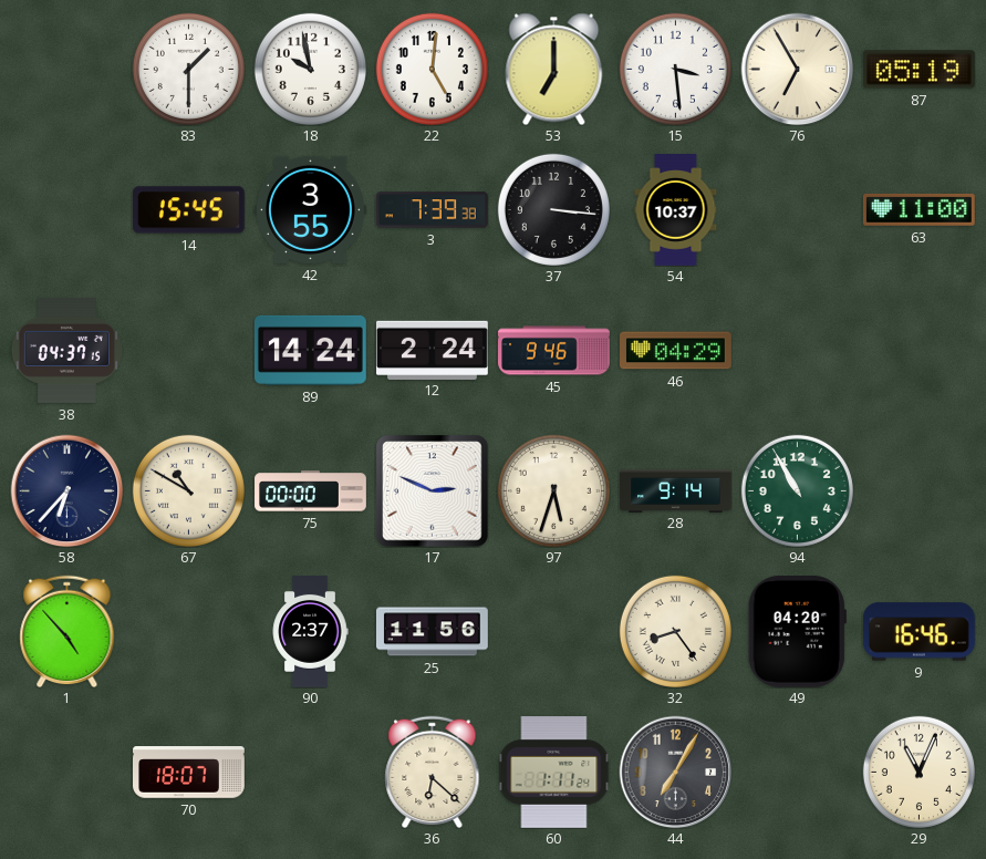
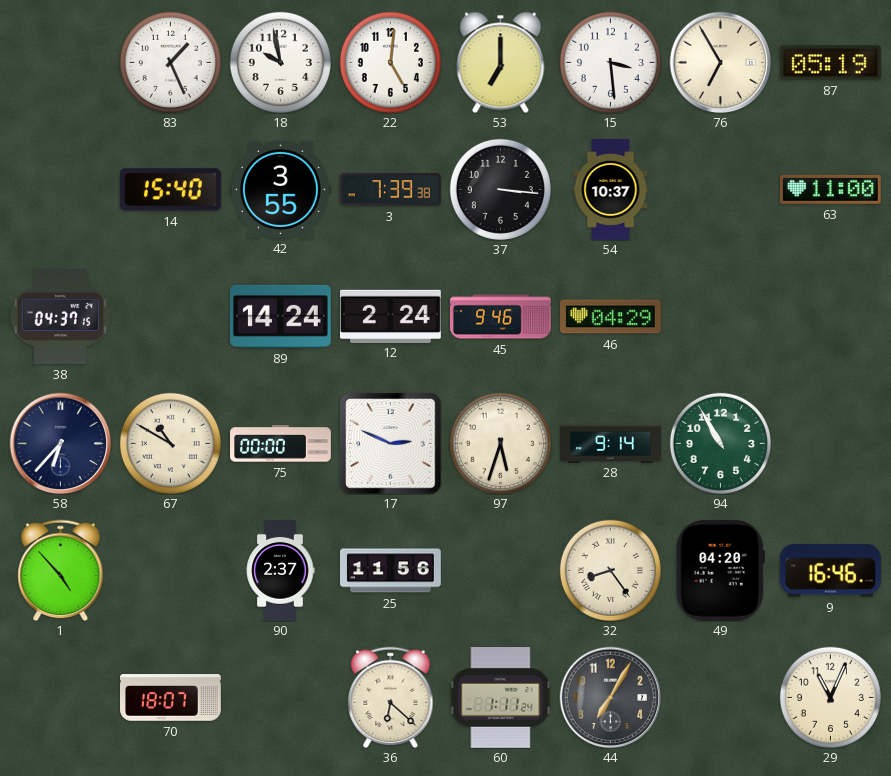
83: 1:30 -> 1:26 (170, 62)
14: 15:45 -> 15:40 (170, 190)
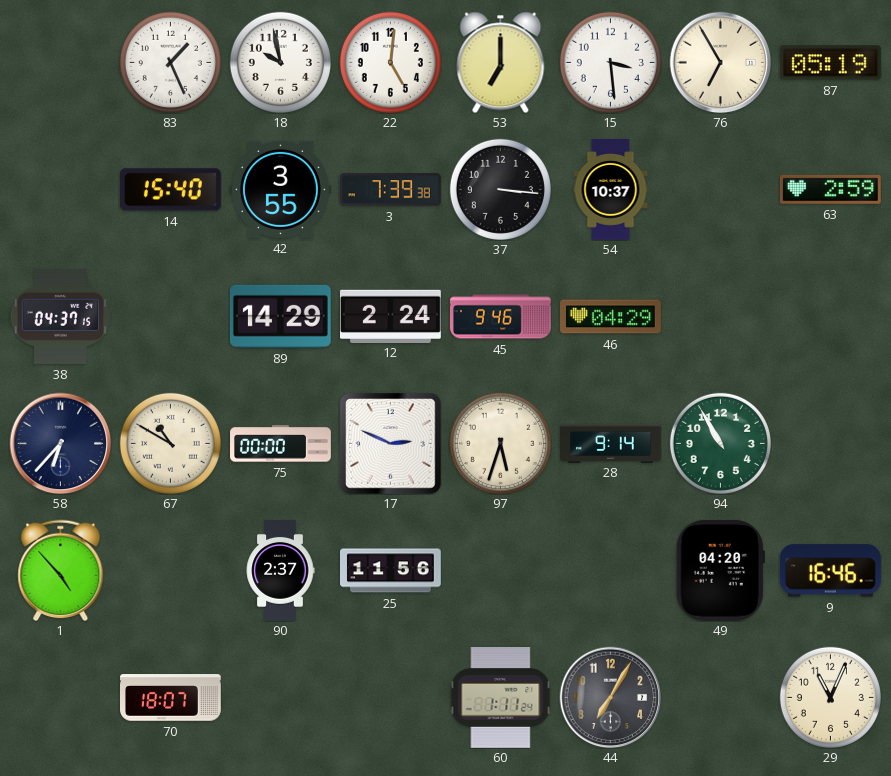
63: 11:00 -> 2:59 (830, 190)
89: 14:24 -> 14:29 (280, 316)
32: 8:24 -> none (610, 570)
36: 6:22 -> none (391, 697)
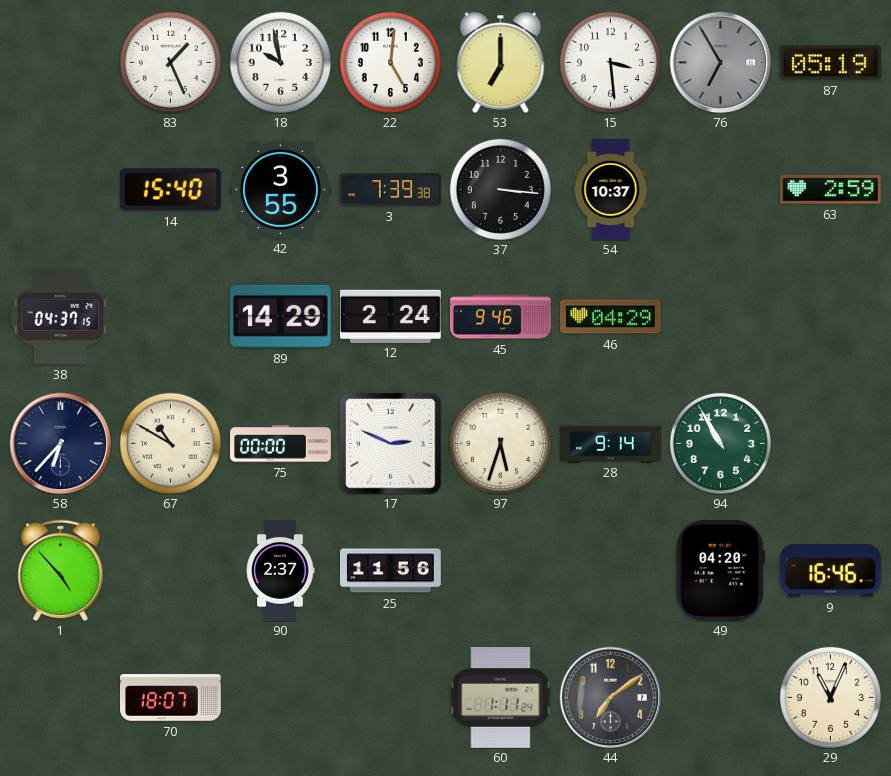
76 dial: cream -> grey (720, 62)
44: 7:05 -> 7:09 (610, 697)
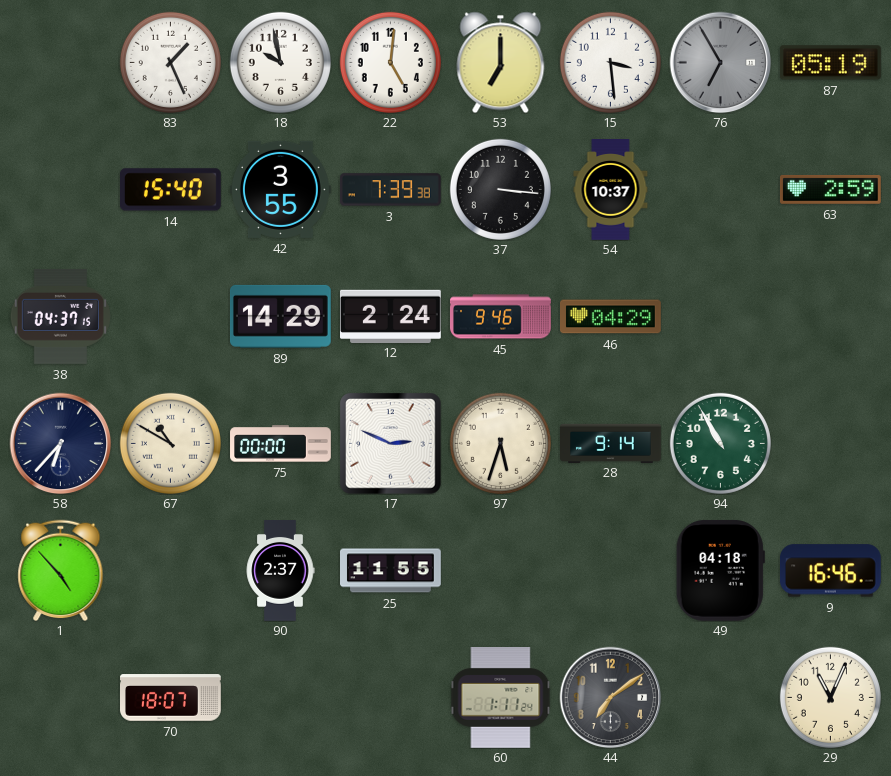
25: 11:56 -> 11:55 (391, 571)
49: 04:20 -> 04:18 (720, 570)
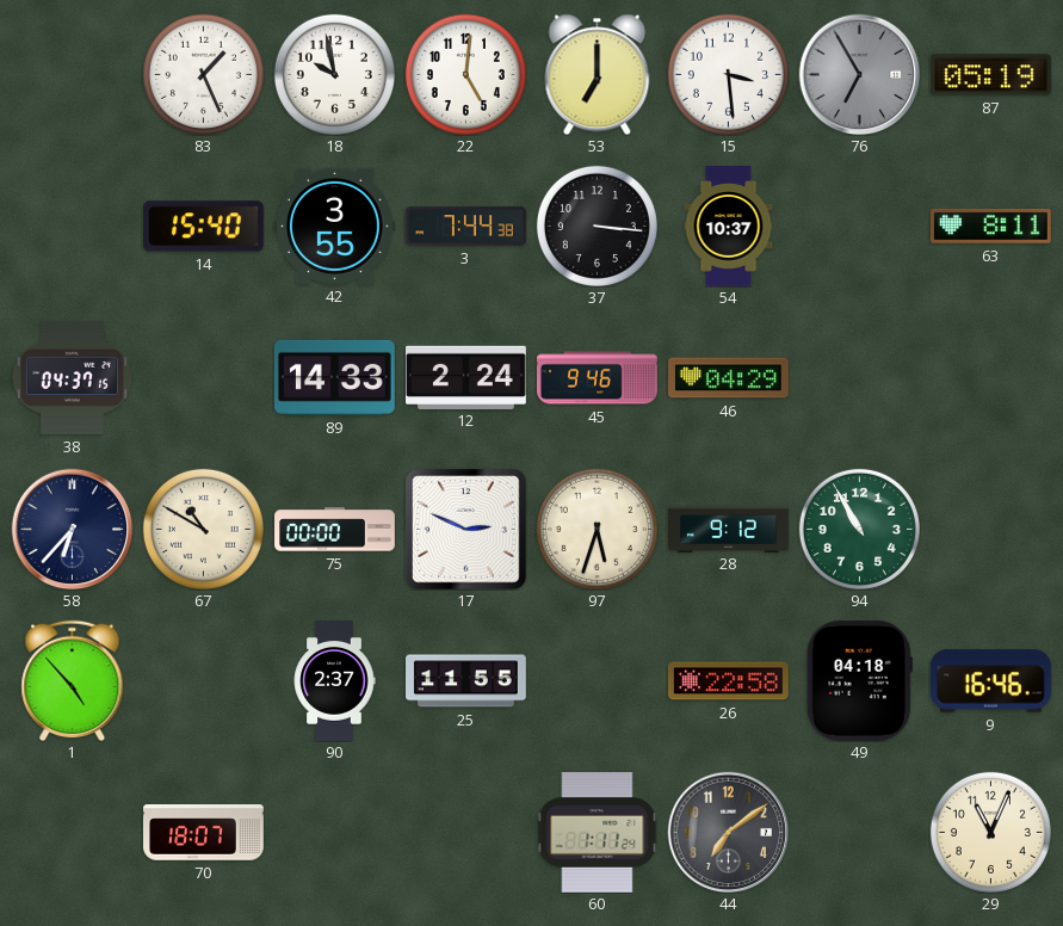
3: 7:39 -> 7:44 (465, 227)
63: 2:59 -> 8:11 (990, 227)
89: 14:29 -> 14:33 (334, 377)
28: 9:14 -> 9:12 (729, 529)
26: none -> 22:58 (728, 681)
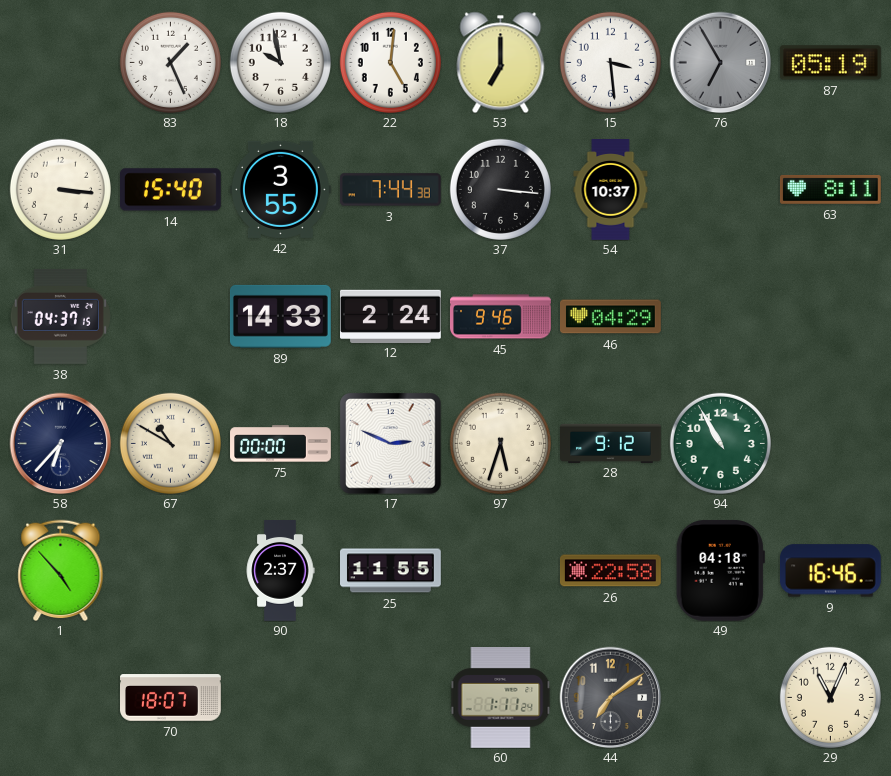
31: none -> 3:16 (60, 189)
